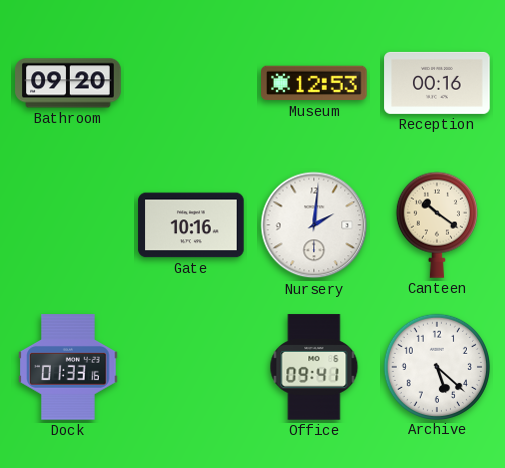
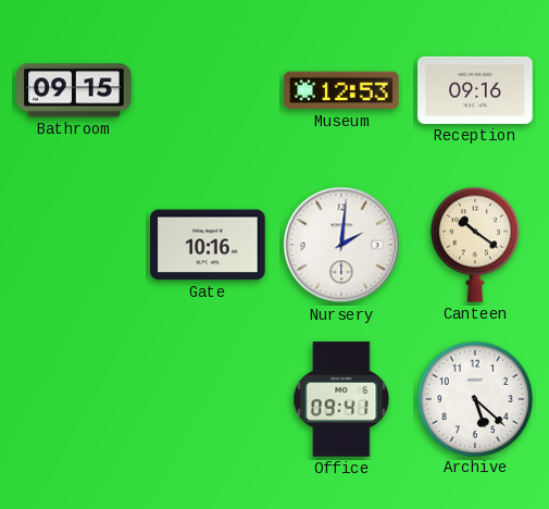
Bathroom: 09:20 -> 09:15 (74, 90)
Reception: 00:16 -> 09:16 (475, 90)
Dock: 01:33 -> none (68, 367)
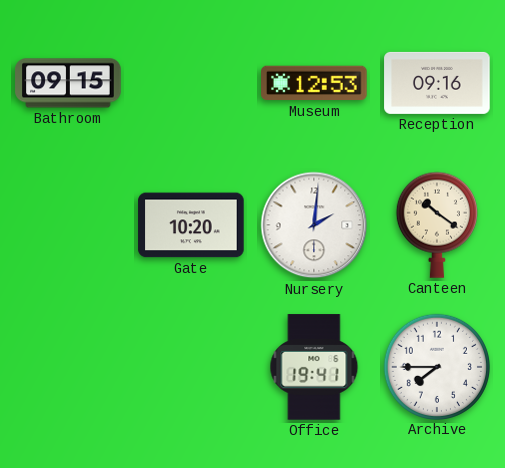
Gate: 10:16 -> 10:20 (191, 225)
Office: 09:41 -> 19:41 (314, 367)
Archive: 5:22 -> 7:45 (436, 366)
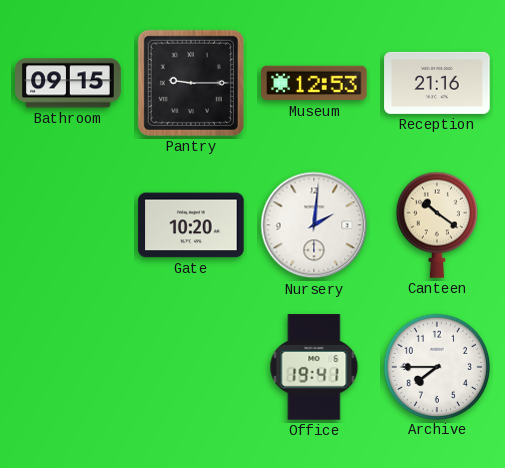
Pantry: none -> 9:15 (191, 83)
Reception: 09:16 -> 21:16 (437, 83)
